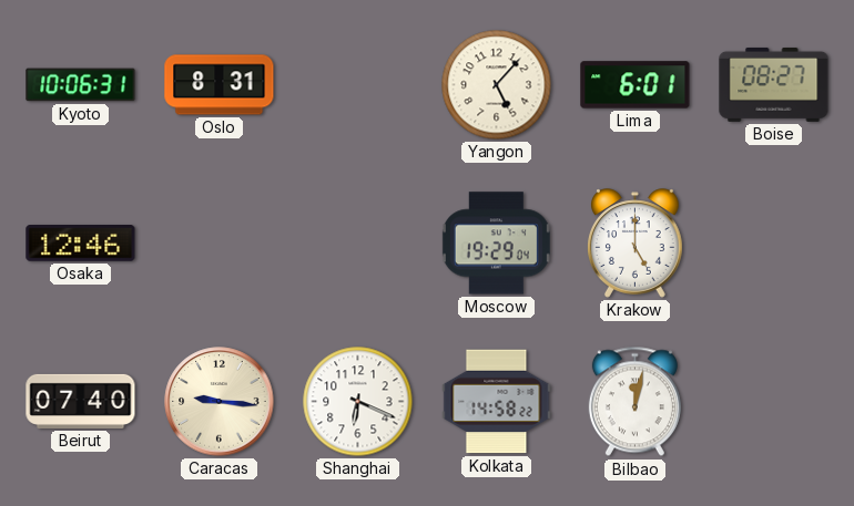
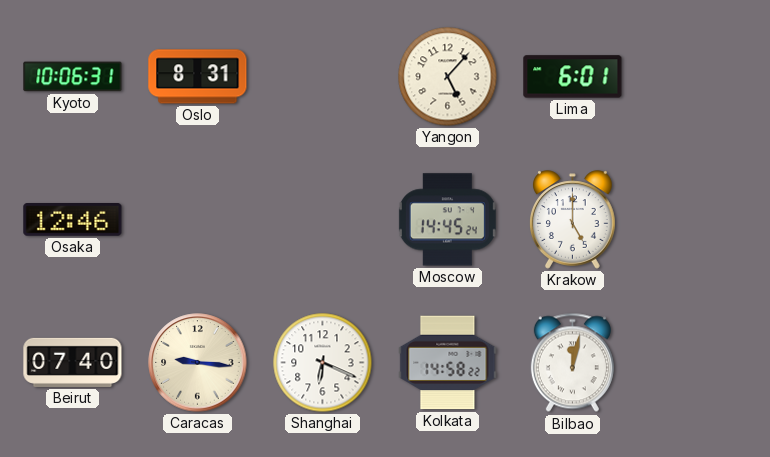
Boise: 08:27 -> none (774, 84)
Moscow: 19:29 -> 14:45 (447, 220)
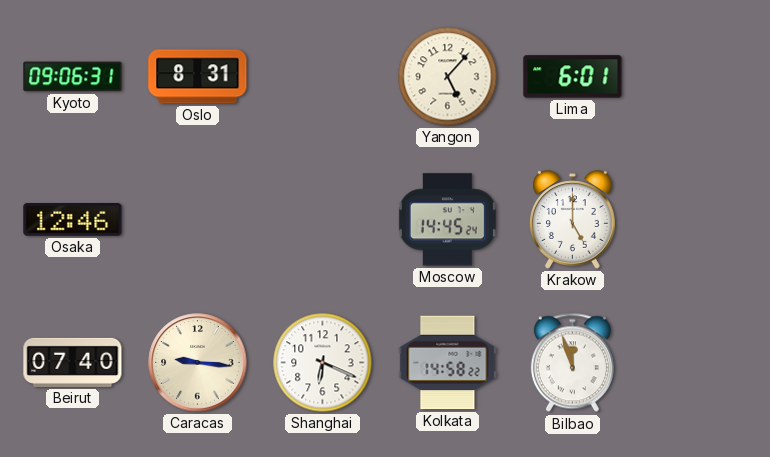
Kyoto: 10:06 -> 09:06 (73, 77)
Bilbao: 12:02 -> 11:57 (572, 363)
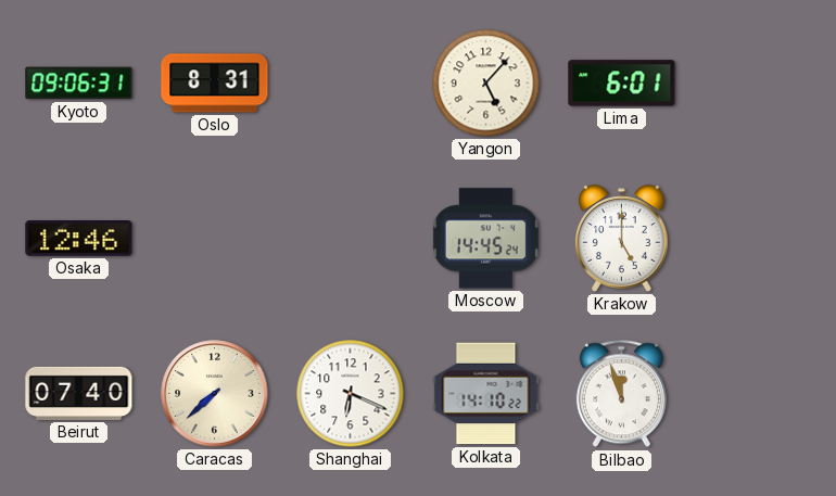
Caracas: 9:16 -> 7:38 (215, 394)
Kolkata: 14:58 -> 14:10 (486, 394)
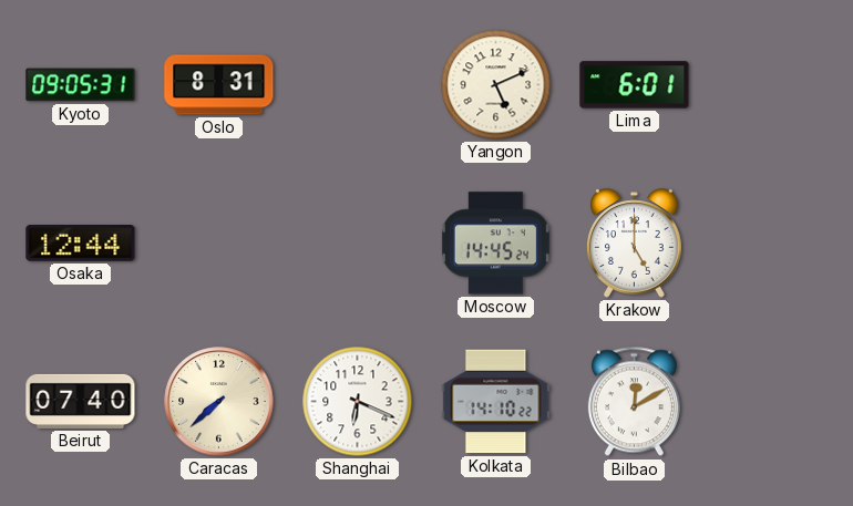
Kyoto: 09:06 -> 09:05 (81, 85)
Yangon: 5:07 -> 5:11 (496, 85)
Osaka: 12:46 -> 12:44 (81, 244)
Bilbao: 11:57 -> 12:10 (634, 402)
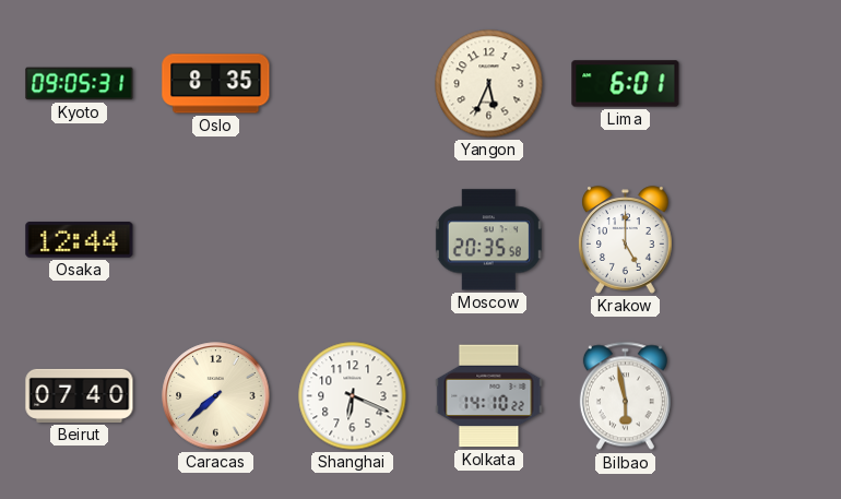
Oslo: 8:31 -> 8:35 (216, 84)
Yangon: 5:11 -> 5:34 (489, 84)
Moscow: 14:45 -> 20:35 (488, 240)
Bilbao: 12:10 -> 5:58 (625, 396)
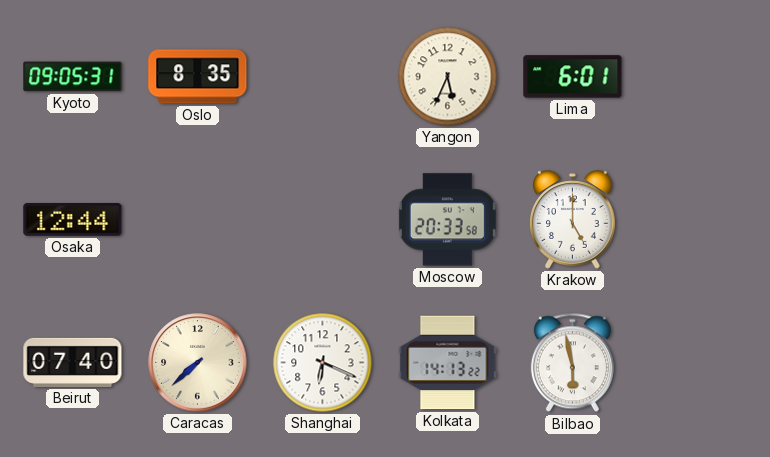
Moscow: 20:35 -> 20:33 (447, 220)
Kolkata: 14:10 -> 14:13 (448, 363)
